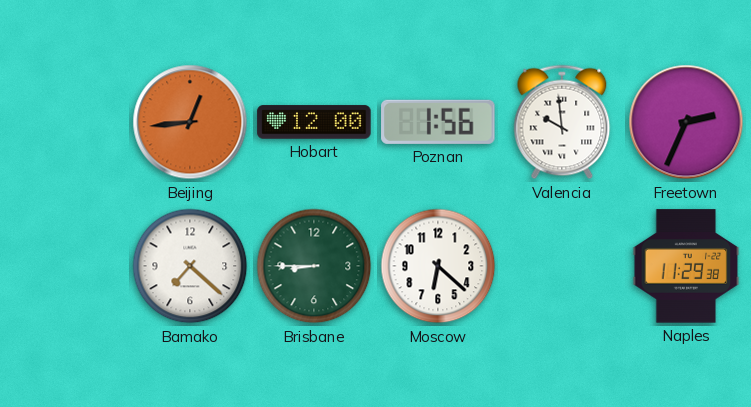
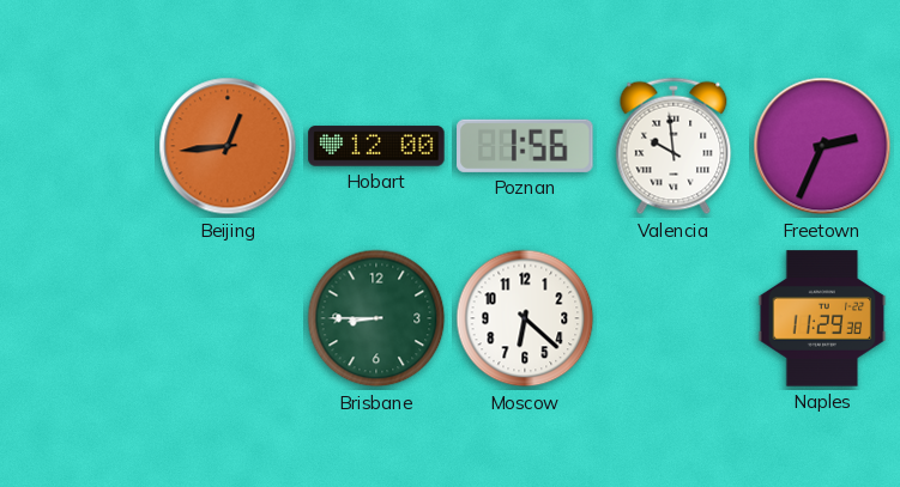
Bamako: 7:22 -> none (190, 266)
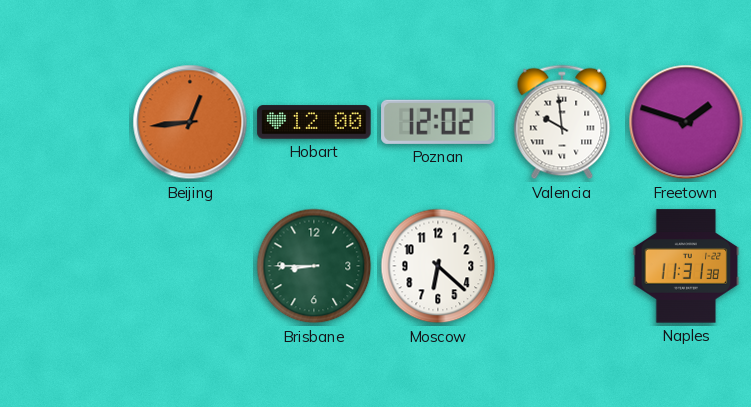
Poznan: 1:56 -> 12:02 (438, 122)
Freetown: 2:34 -> 1:48 (686, 122)
Naples: 11:29 -> 11:31 (686, 266)
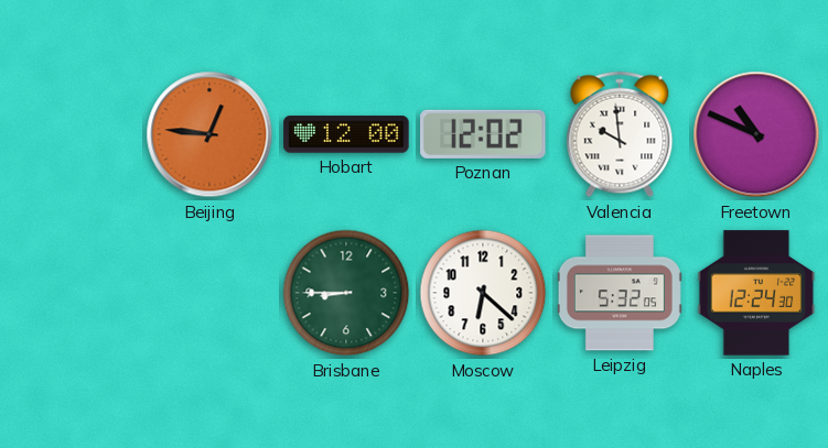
Beijing: 12:44 -> 12:46 (209, 134)
Freetown: 1:48 -> 10:49 (756, 134)
Leipzig: none -> 5:32 (620, 293)
Naples: 11:31 -> 12:24 (756, 293)
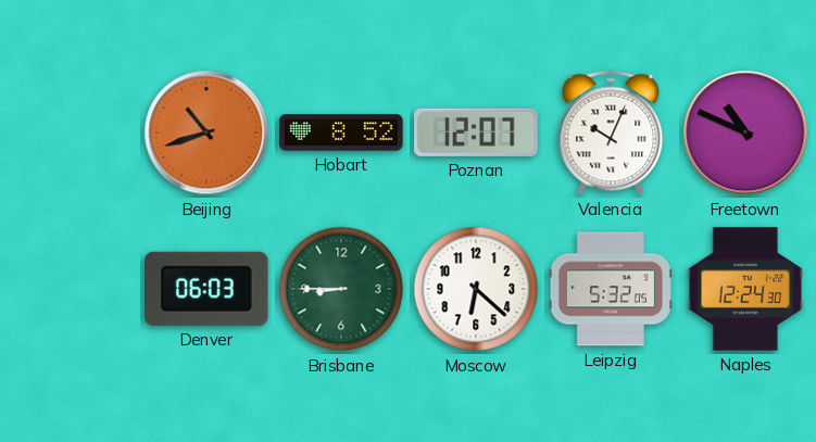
Beijing: 12:46 -> 10:42 (206, 132)
Hobart: 12:00 -> 8:52 (341, 132)
Poznan: 12:02 -> 12:07 (476, 132)
Valencia: 9:59 -> 10:04 (611, 132)
Denver: none -> 06:03 (208, 289)
